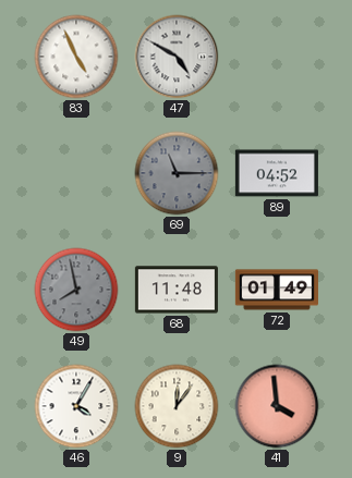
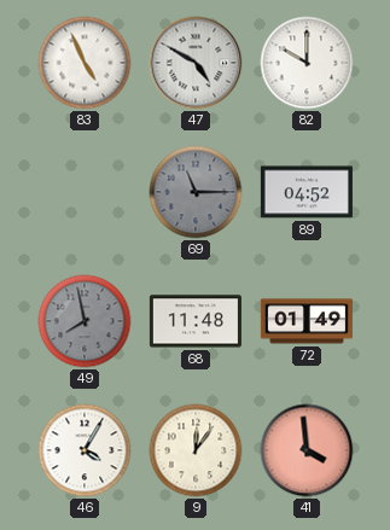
82: none -> 10:00 (307, 63)
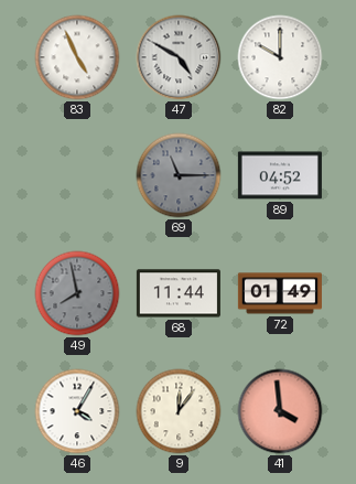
68: 11:48 -> 11:44 (179, 293)
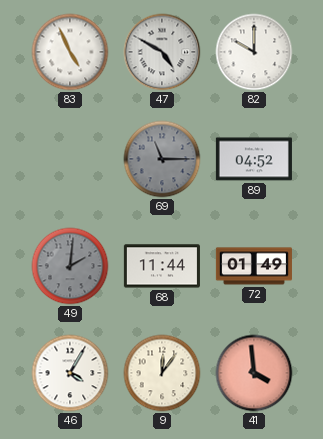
49: 7:58 -> 2:01 (70, 266)
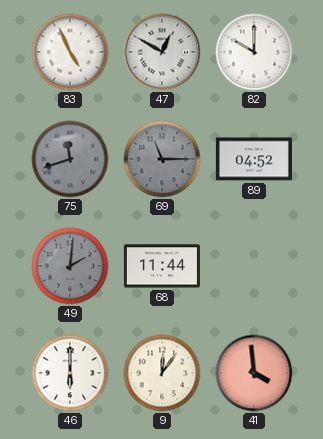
47: 4:50 -> 12:50 (162, 52)
75: none -> 11:42 (70, 159)
72: 01:49 -> none (254, 266)
46: 4:05 -> 6:00 (70, 373)
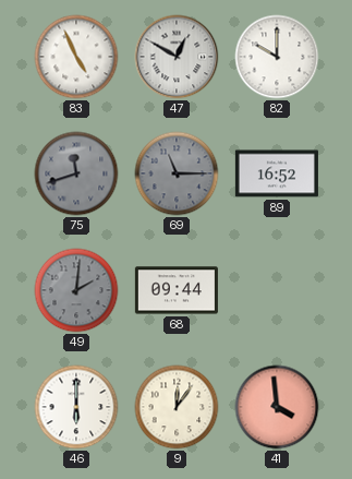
89: 04:52 -> 16:52 (277, 173)
68: 11:44 -> 09:44 (177, 290)
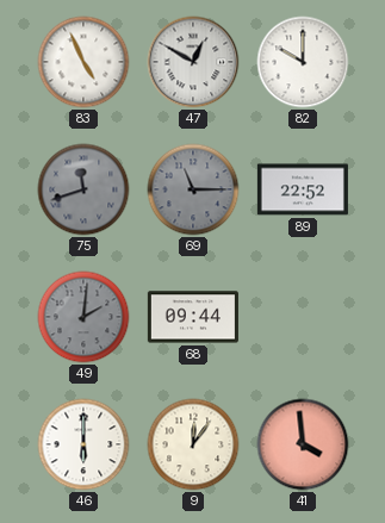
89: 16:52 -> 22:52 (303, 189)
